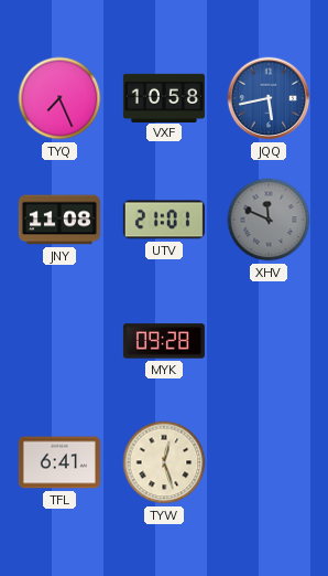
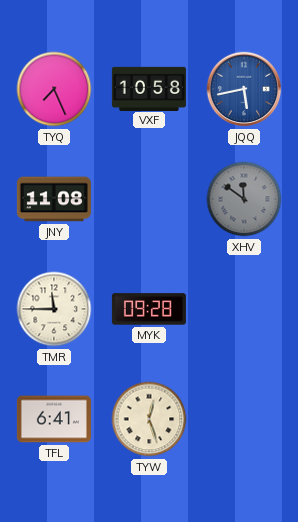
UTV: 21:01 -> none (164, 220)
XHV: 11:49 -> 11:51 (244, 199)
TMR: none -> 11:45 (54, 309)
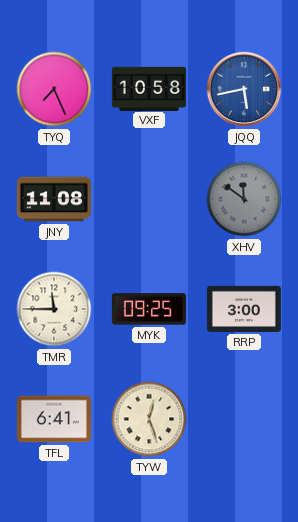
MYK: 09:28 -> 09:25 (149, 309)
RRP: none -> 3:00 (244, 309)
